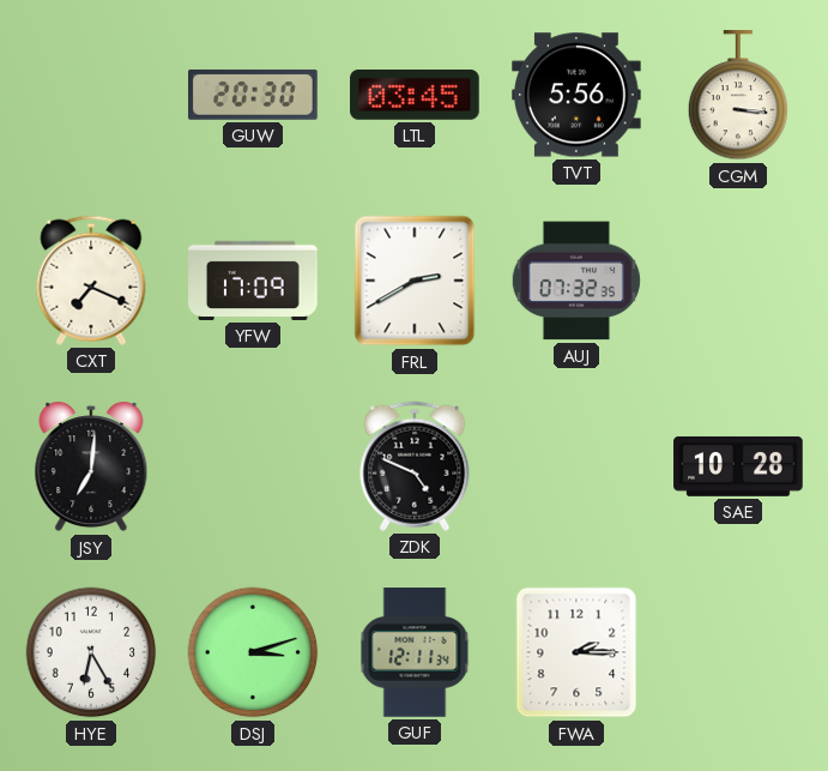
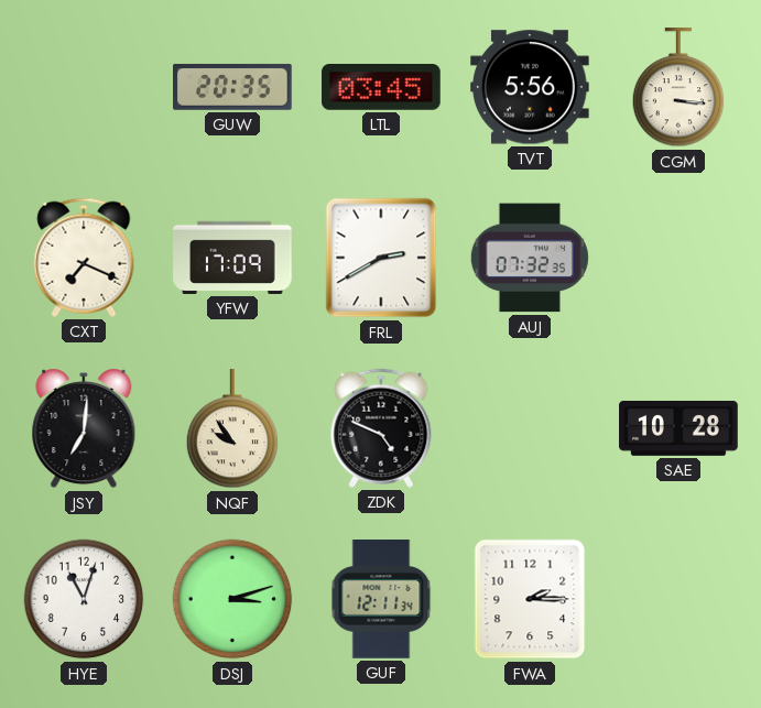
GUW: 20:30 -> 20:35 (233, 87)
NQF: none -> 9:54 (232, 429)
HYE: 6:25 -> 11:03 (84, 599)
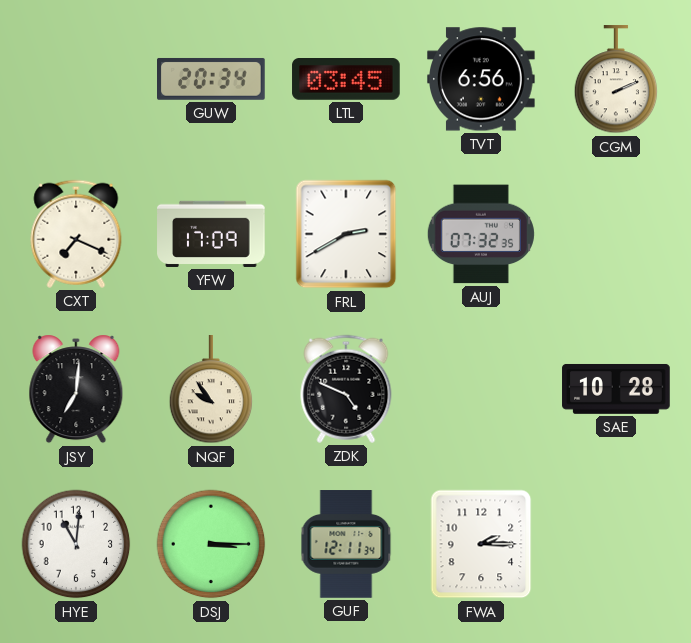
GUW: 20:35 -> 20:34 (212, 79)
TVT: 5:56 -> 6:56 (482, 79)
CGM: 3:16 -> 2:11 (616, 80)
HYE: 11:03 -> 11:01 (76, 544)
DSJ: 3:12 -> 3:15 (211, 544)
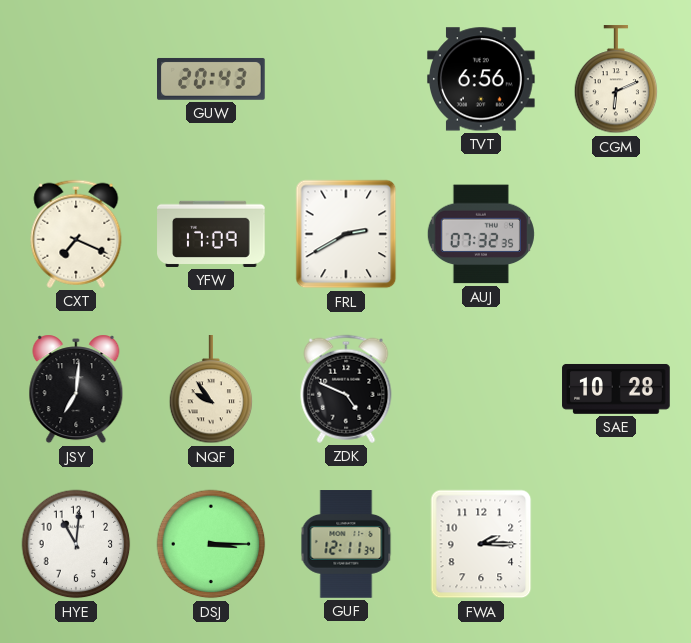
GUW: 20:34 -> 20:43 (212, 79)
LTL: 03:45 -> none (346, 80)
CGM: 2:11 -> 6:11 (616, 80)
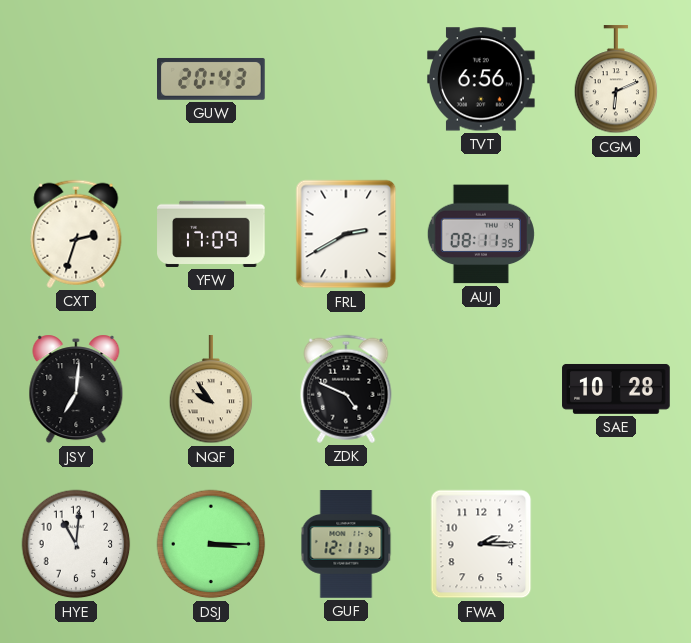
CXT: 7:19 -> 2:33 (76, 234)
AUJ: 07:32 -> 08:11 (481, 234)
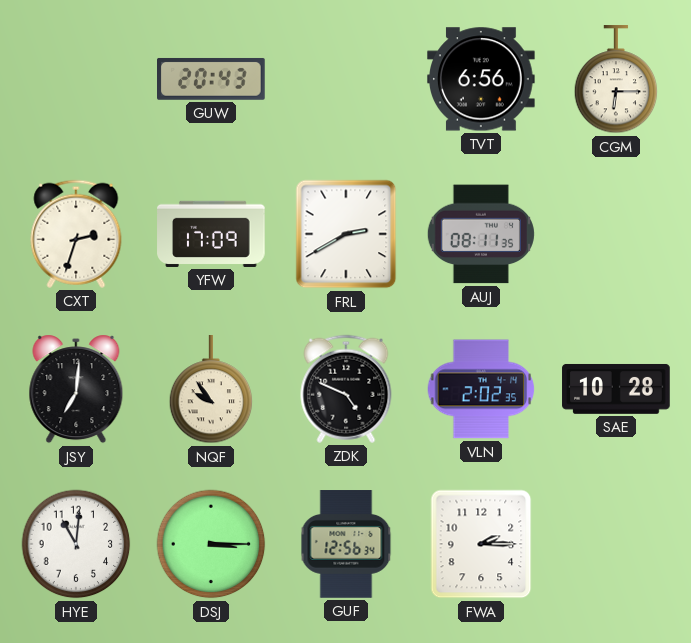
CGM: 6:11 -> 6:15 (616, 80)
VLN: none -> 2:02 (481, 389)
GUF: 12:11 -> 12:56 (346, 544)
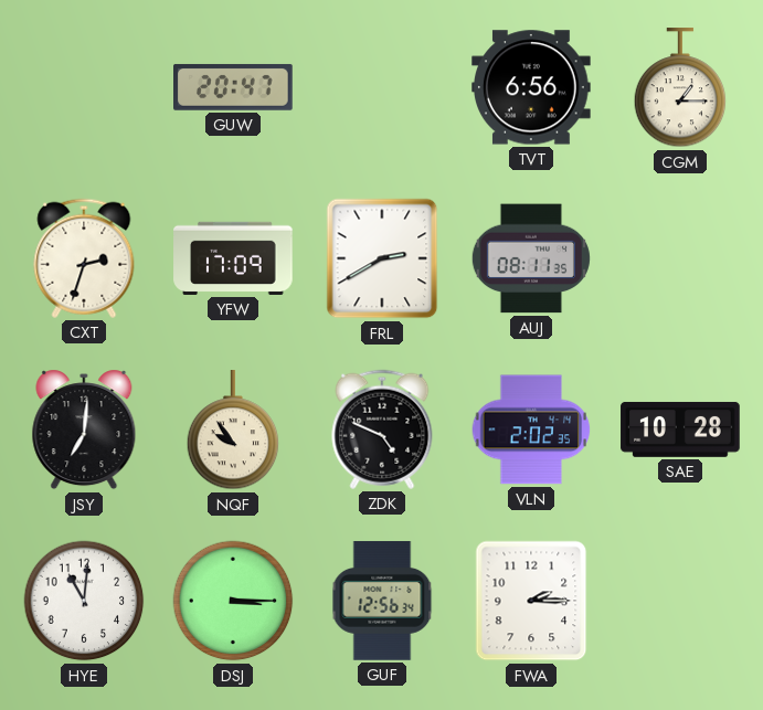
GUW: 20:43 -> 20:47 (234, 87)
CGM: 6:15 -> 1:15 (680, 88)
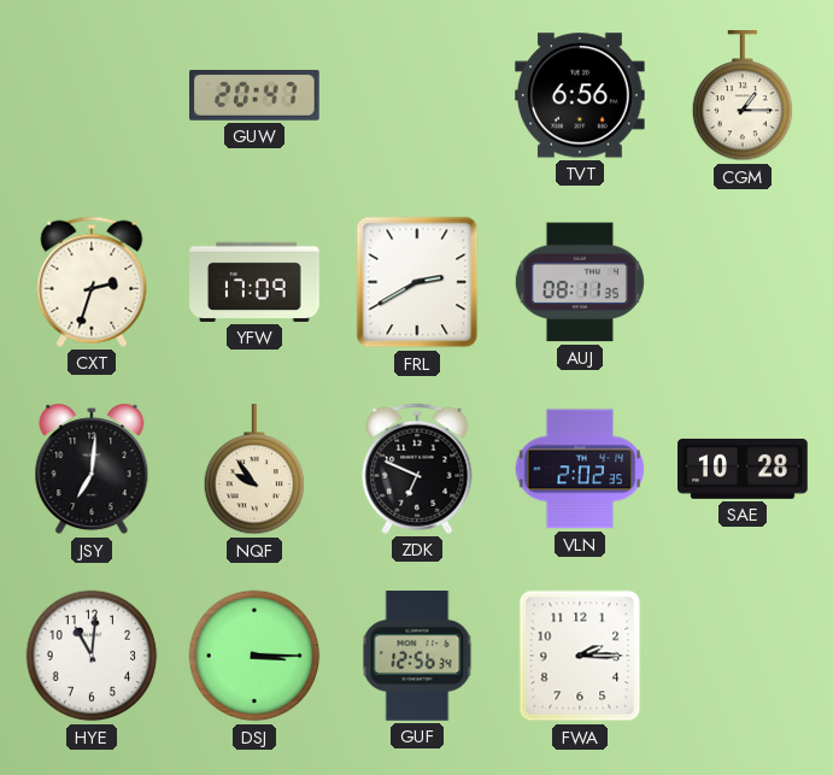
ZDK: 4:49 -> 6:49 (417, 469)
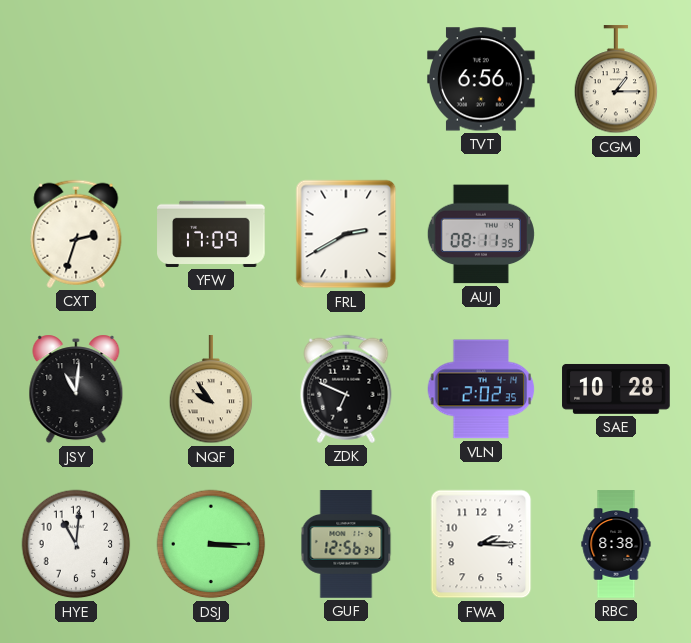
GUW: 20:47 -> none (256, 95)
JSY: 7:01 -> 11:01 (76, 389)
RBC: none -> 8:38 (616, 544)
